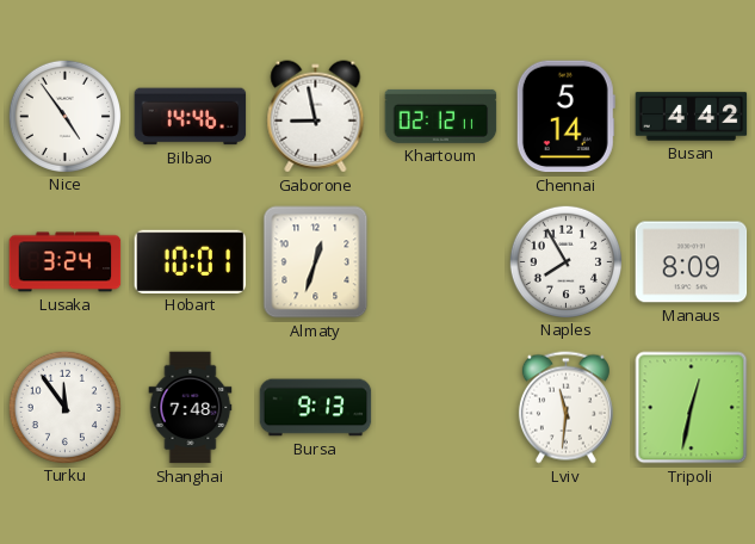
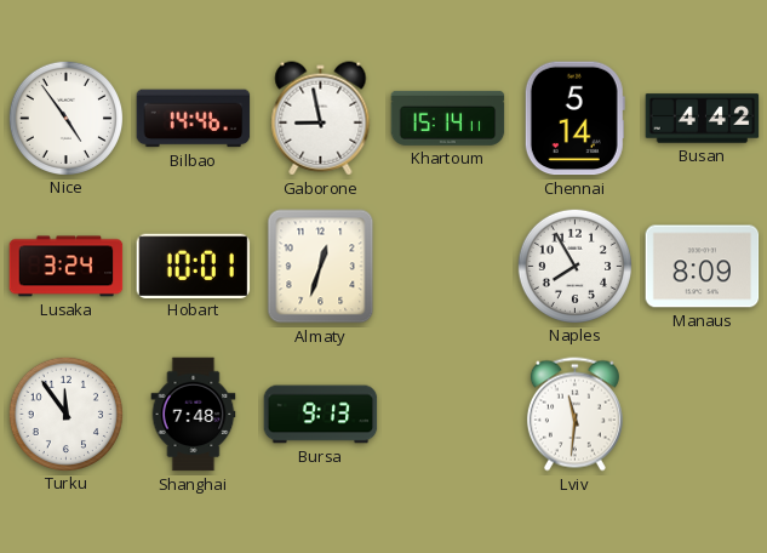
Khartoum: 02:12 -> 15:14 (448, 118)
Tripoli: 12:32 -> none (692, 408)
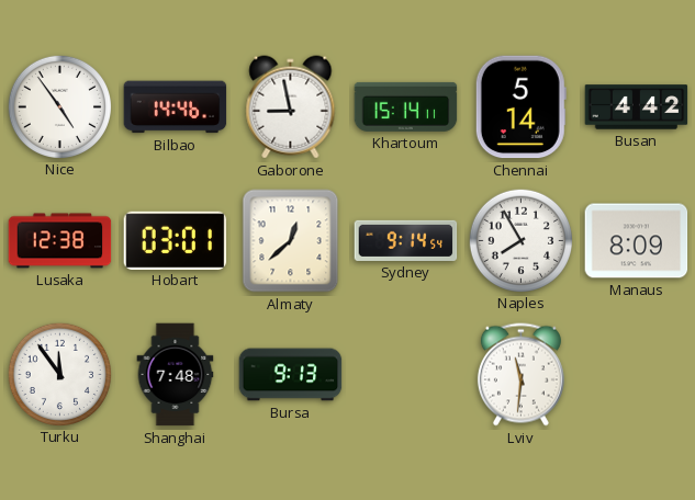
Lusaka: 3:24 -> 12:38 (60, 241)
Hobart: 10:01 -> 03:01 (176, 240)
Almaty: 12:33 -> 12:38 (291, 241)
Sydney: none -> 9:14 (406, 240)
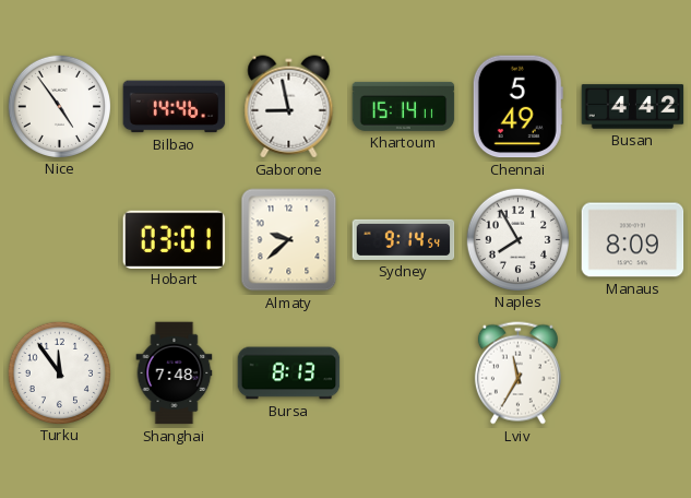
Chennai: 5:14 -> 5:49 (517, 107)
Lusaka: 12:38 -> none (60, 241)
Almaty: 12:38 -> 9:38 (289, 240)
Bursa: 9:13 -> 8:13 (289, 373)
Lviv: 11:31 -> 11:35 (517, 373)
